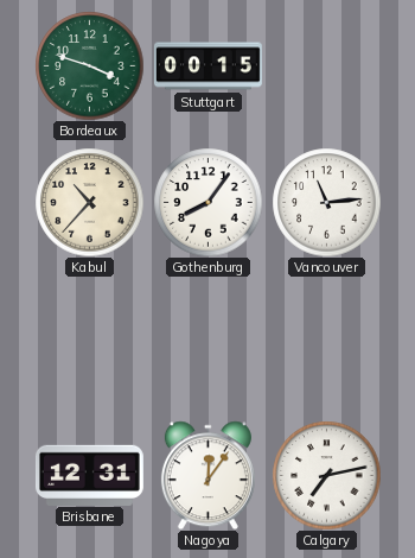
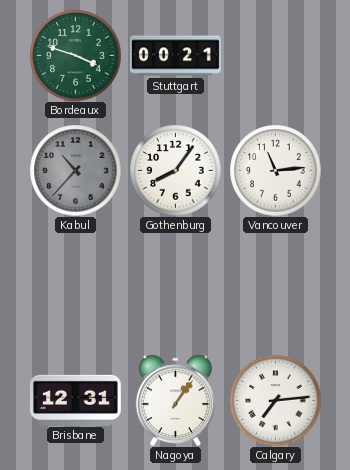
Stuttgart: 00:15 -> 00:21 (175, 56)
Kabul dial: cream -> grey (75, 170)
Nagoya: 12:06 -> 1:06 (175, 400)
Calgary: 7:13 -> 7:14 (275, 400)
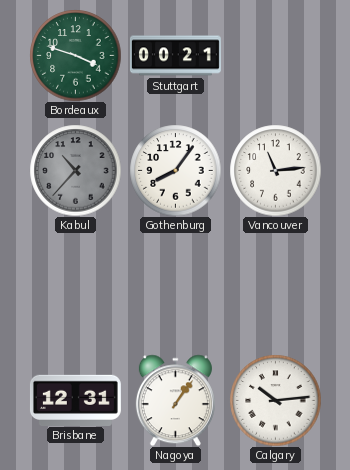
Calgary: 7:14 -> 10:14 (275, 400)
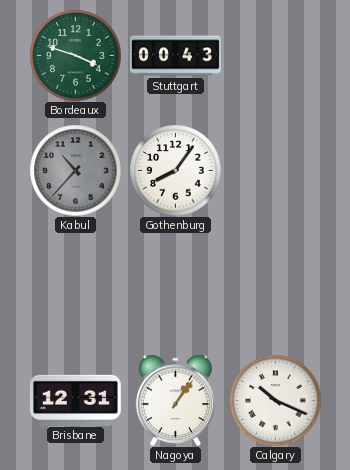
Stuttgart: 00:21 -> 00:43 (175, 56)
Vancouver: 11:14 -> none (275, 170)
Calgary: 10:14 -> 10:19 (275, 400)
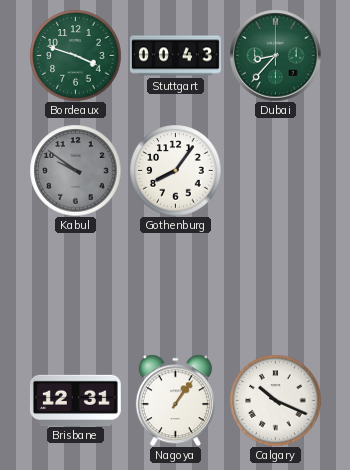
Dubai: none -> 8:37 (275, 55)
Kabul: 10:37 -> 9:51 (75, 170)
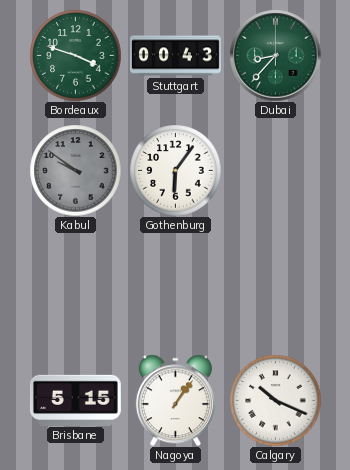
Gothenburg: 8:06 -> 6:06 (175, 170)
Brisbane: 12:31 -> 5:15 (75, 400)
